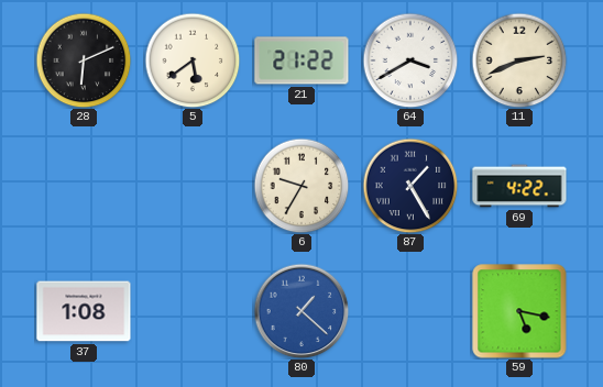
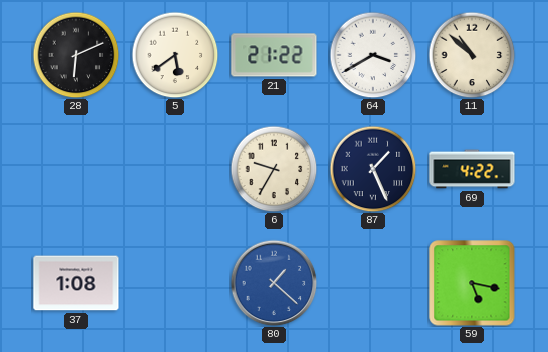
11: 2:41 -> 10:52 (472, 55)
87: 1:25 -> 1:26 (373, 169)
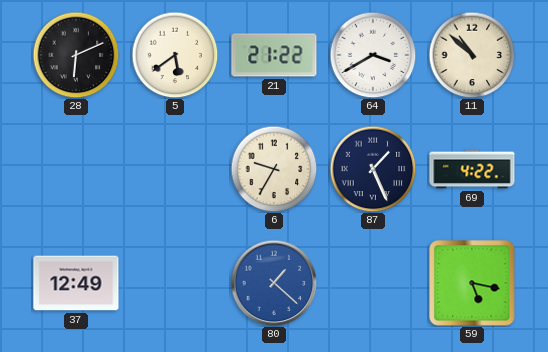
37: 1:08 -> 12:49 (76, 283)
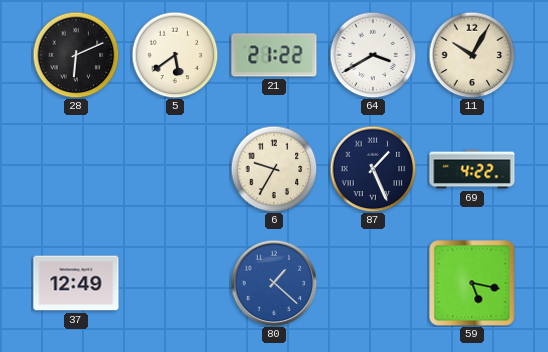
11: 10:52 -> 10:05 (472, 55)
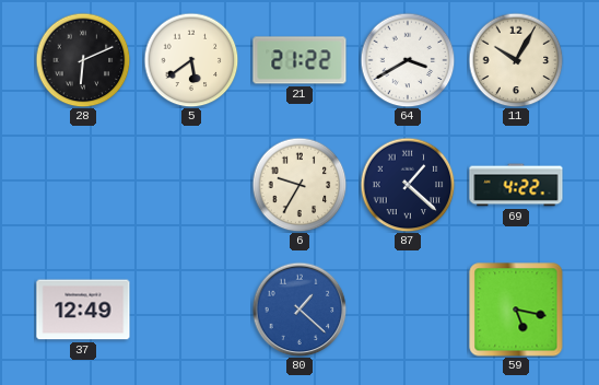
87: 1:26 -> 1:22 (408, 185)
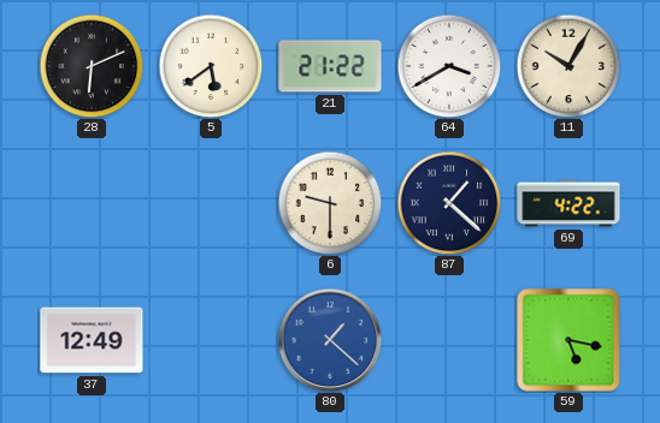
6: 9:35 -> 9:30 (330, 203)
